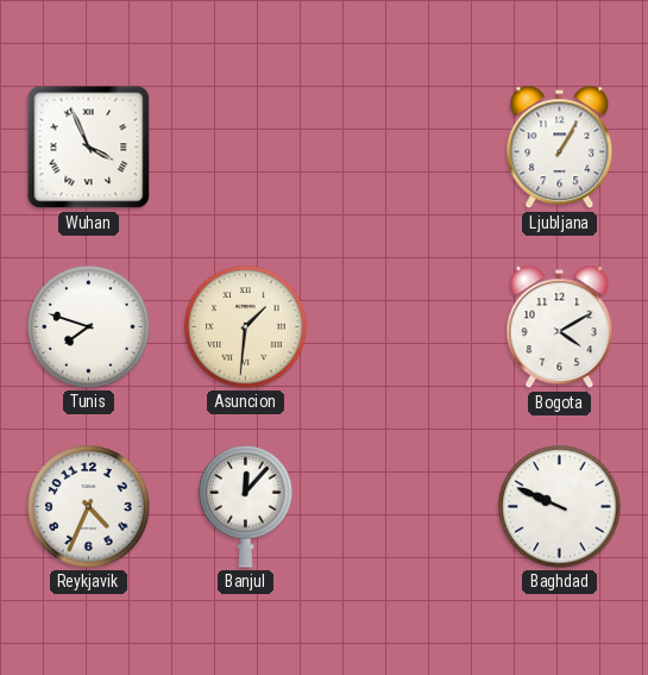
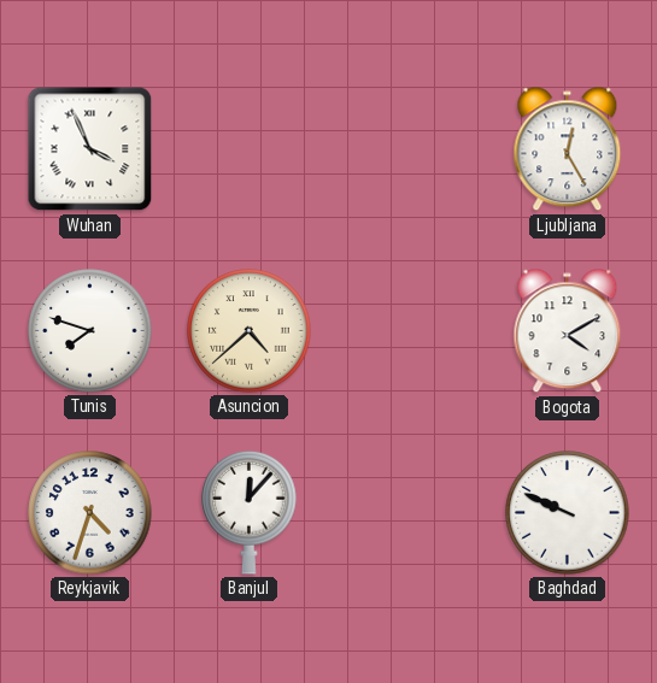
Ljubljana: 1:05 -> 12:25 (568, 149)
Asuncion: 1:31 -> 4:38 (250, 331)
Reykjavik: 4:34 -> 4:33 (90, 513)
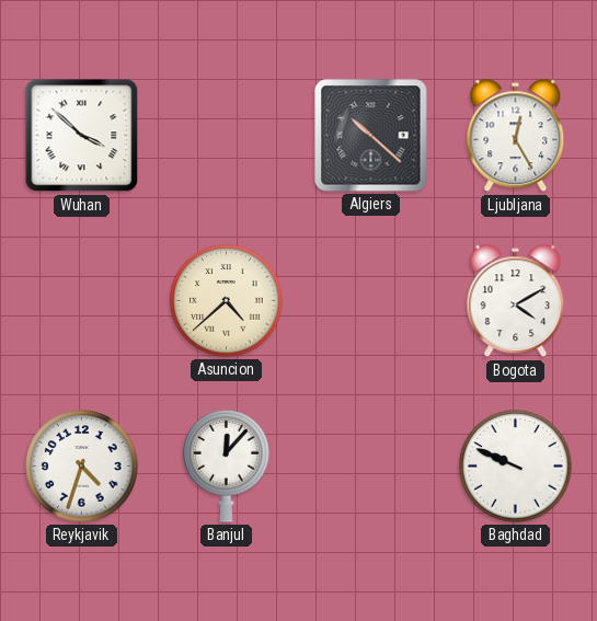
Wuhan: 3:56 -> 3:52 (82, 136)
Algiers: none -> 10:22 (371, 136)
Tunis: 7:48 -> none (90, 331)
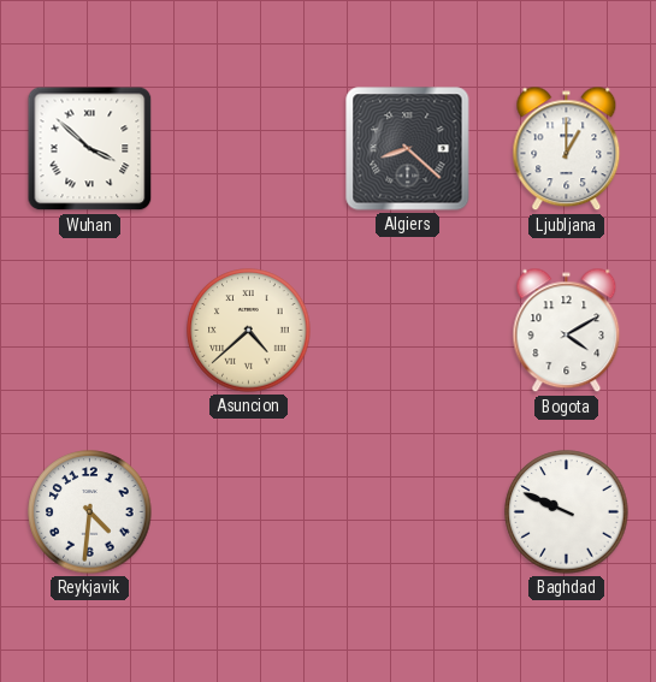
Algiers: 10:22 -> 8:22 (408, 149)
Ljubljana: 12:25 -> 1:00 (567, 149)
Reykjavik: 4:33 -> 4:31 (90, 512)
Banjul: 12:07 -> none (227, 465)
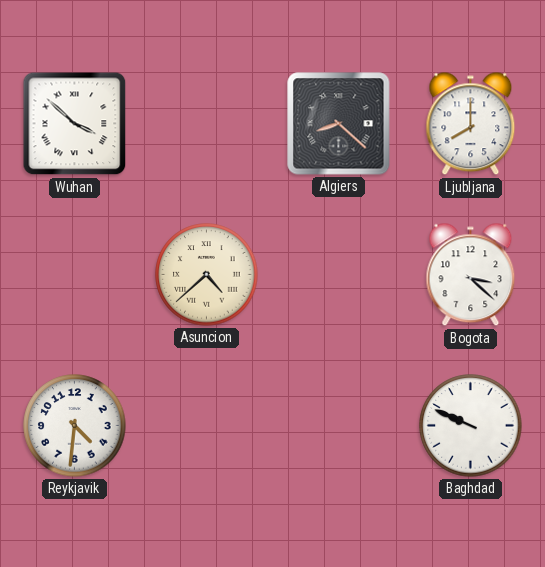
Ljubljana: 1:00 -> 8:00 (471, 124)
Bogota: 4:10 -> 3:22 (471, 275)
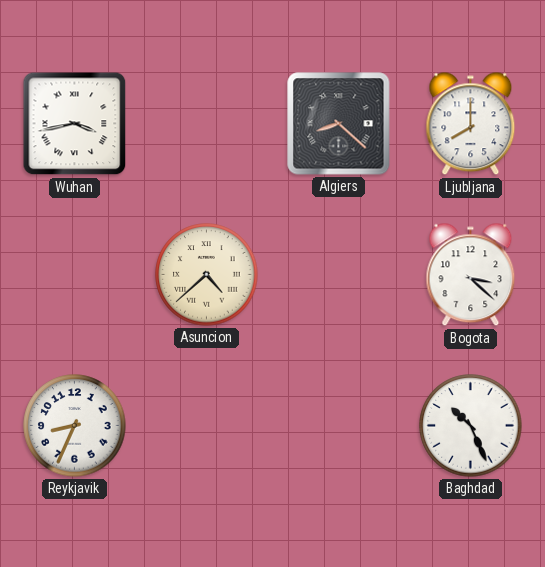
Wuhan: 3:52 -> 3:43 (75, 124)
Reykjavik: 4:31 -> 8:34 (75, 426)
Baghdad: 9:49 -> 10:26 (471, 426)
